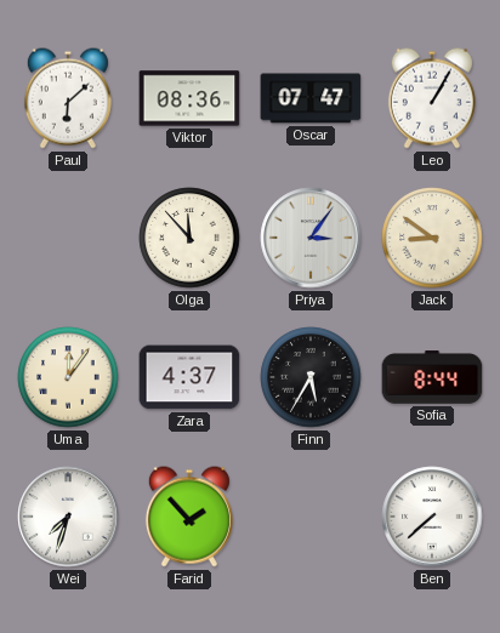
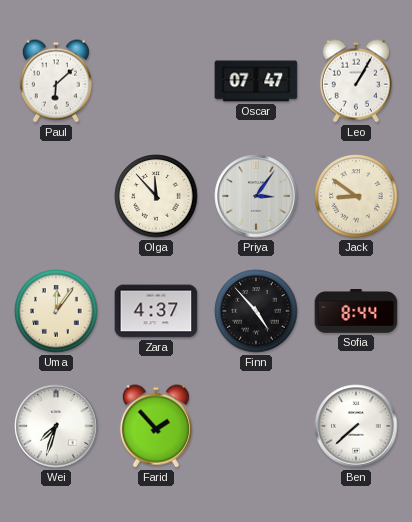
Viktor: 08:36 -> none (189, 98)
Finn: 5:35 -> 4:53 (256, 311)
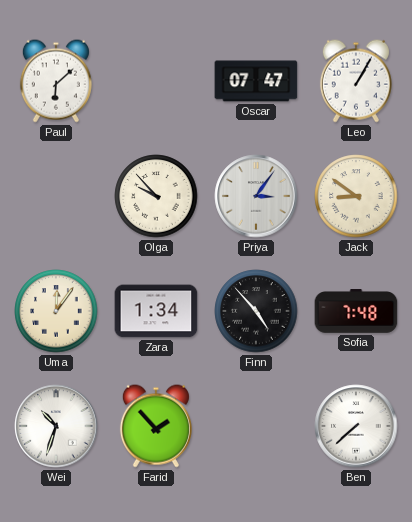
Olga: 11:53 -> 9:53 (156, 196)
Zara: 4:37 -> 1:34 (156, 311)
Sofia: 8:44 -> 7:48 (356, 311)
Wei: 7:33 -> 10:33 (56, 426)
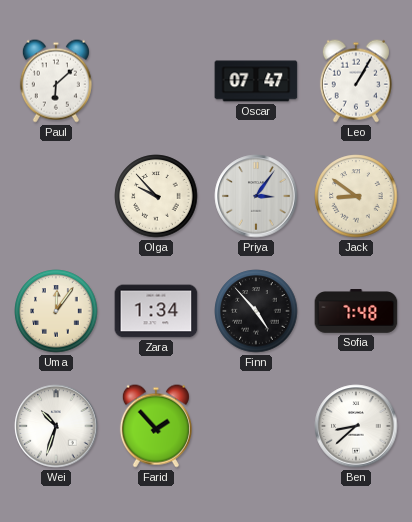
Ben: 7:38 -> 8:38 (356, 426)
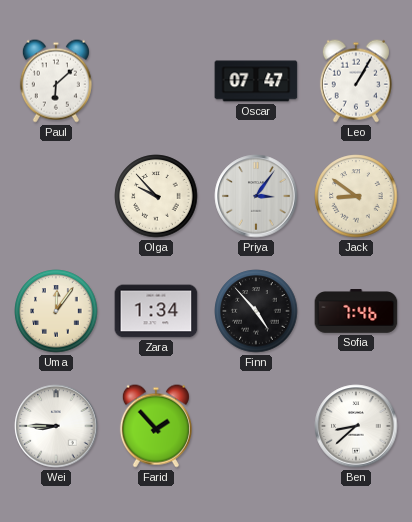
Sofia: 7:48 -> 7:46 (356, 311)
Wei: 10:33 -> 8:45 (56, 426)
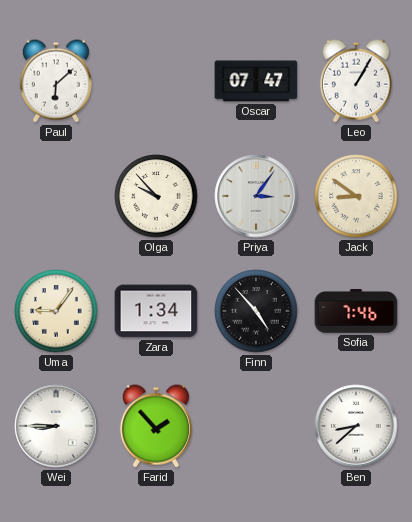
Uma: 12:06 -> 9:06 (56, 311)
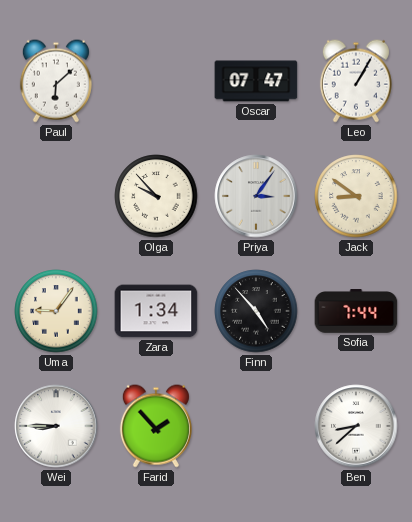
Sofia: 7:46 -> 7:44 (356, 311)
